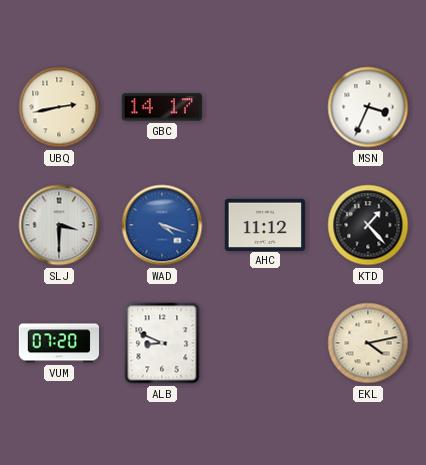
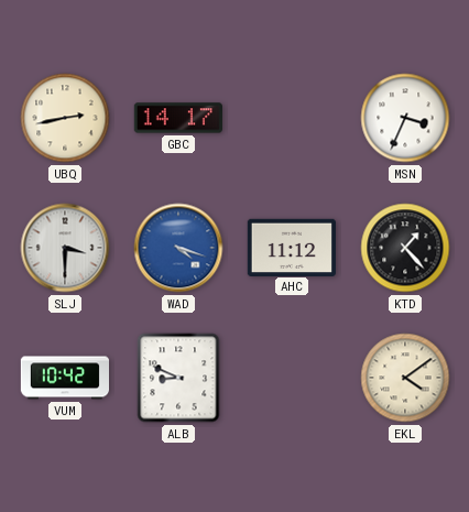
VUM: 07:20 -> 10:42 (64, 378)
EKL: 4:13 -> 4:09 (405, 378)
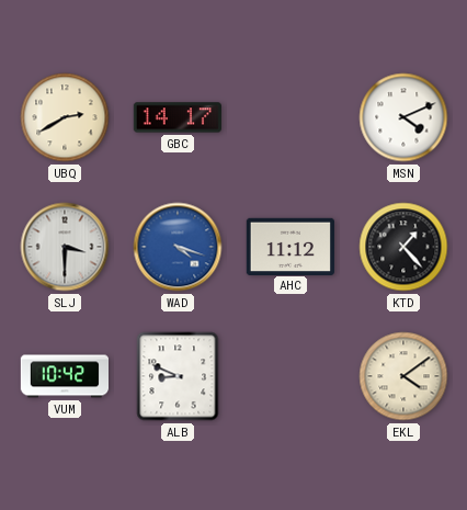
UBQ: 2:43 -> 2:40 (65, 117)
MSN: 3:34 -> 4:11 (403, 117)
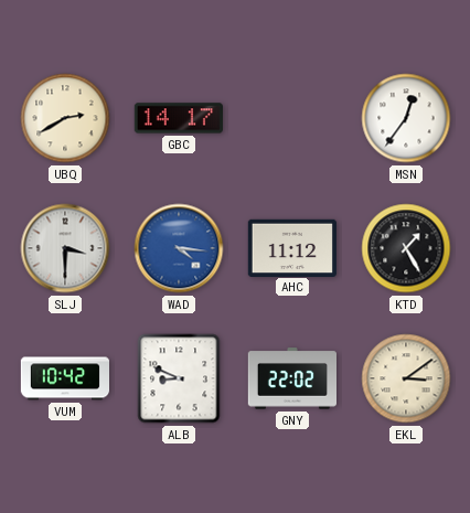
MSN: 4:11 -> 12:36 (406, 118)
WAD: 4:18 -> 4:16 (179, 248)
KTD: 1:23 -> 1:25 (406, 248)
GNY: none -> 22:02 (291, 378)
EKL: 4:09 -> 3:09 (406, 378)
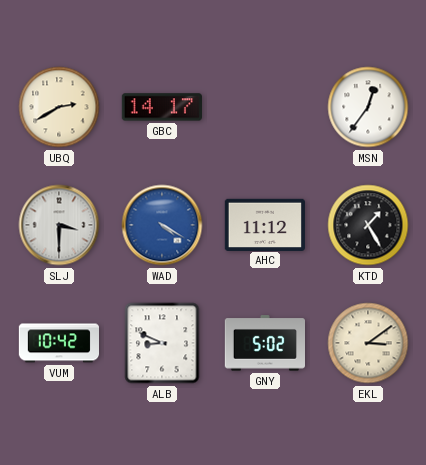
WAD: 4:16 -> 4:20 (162, 225)
GNY: 22:02 -> 5:02 (264, 343)
